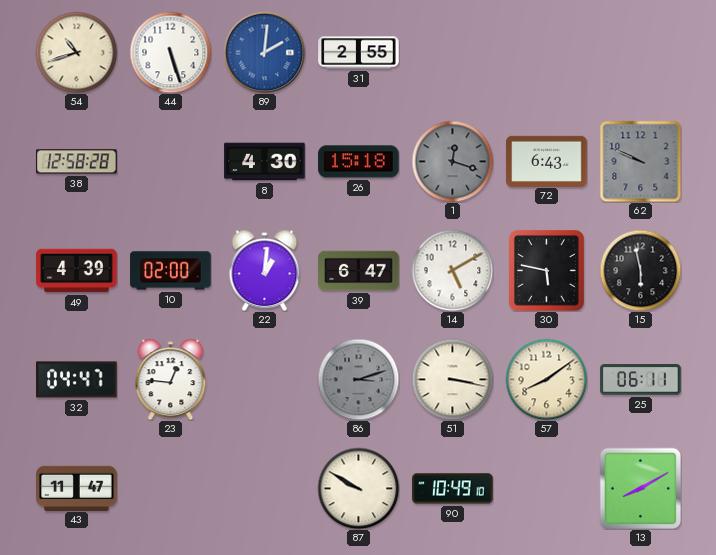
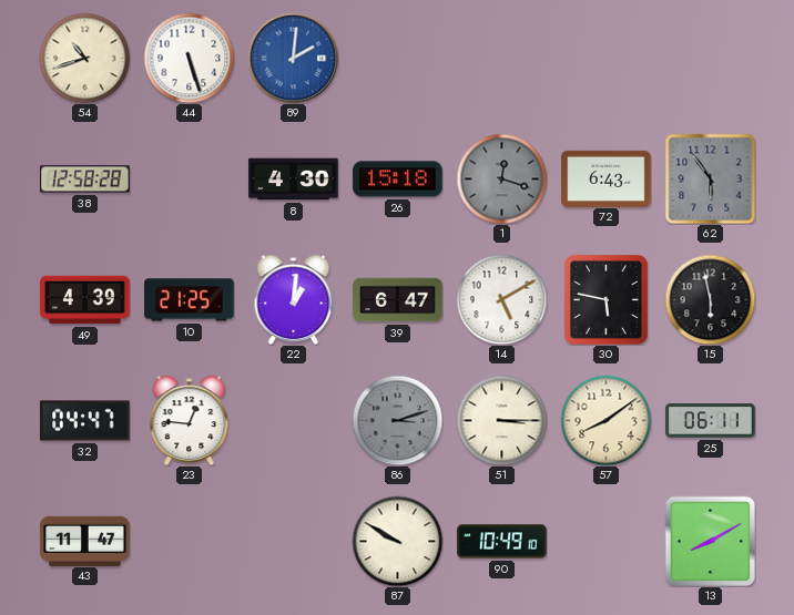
31: 2:55 -> none (359, 53)
62: 9:49 -> 5:54 (710, 178)
10: 02:00 -> 21:25 (190, 300)
51: 3:17 -> 3:15 (501, 420)
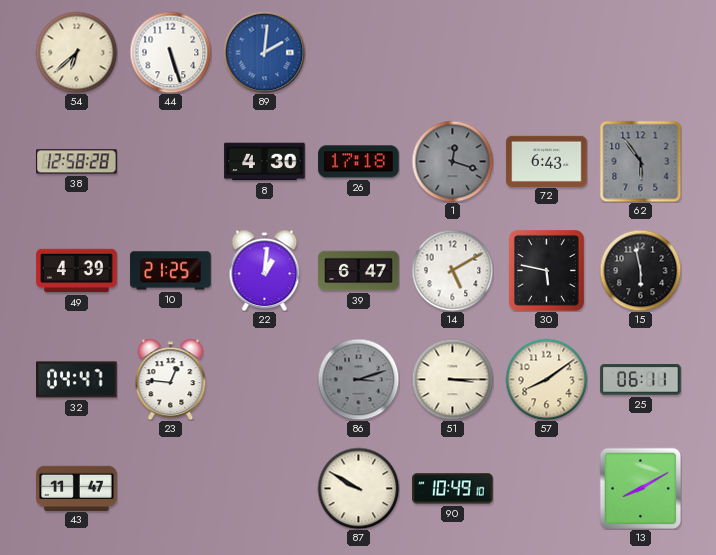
54: 10:42 -> 6:38 (76, 52)
26: 15:18 -> 17:18 (359, 162)
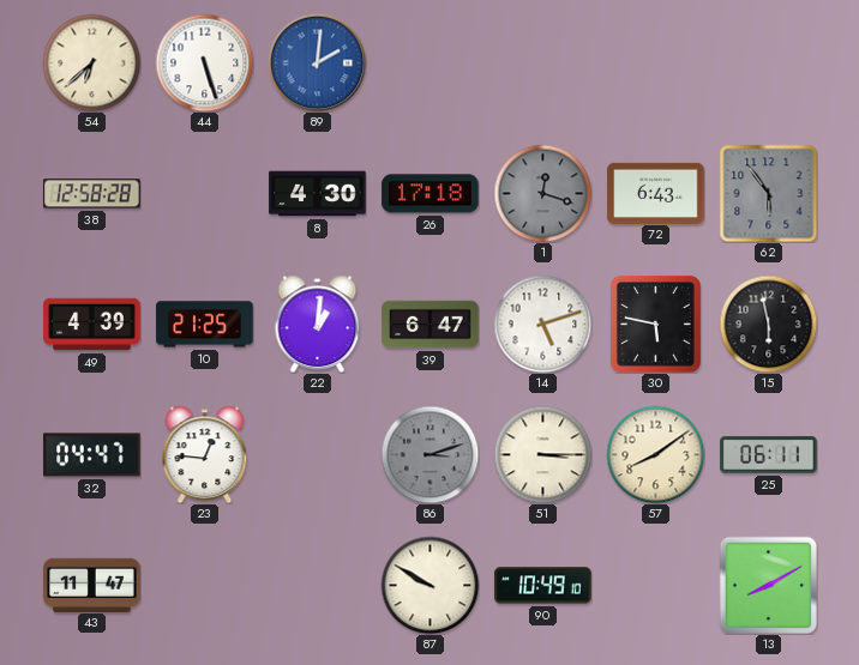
14: 5:10 -> 5:12 (542, 324)
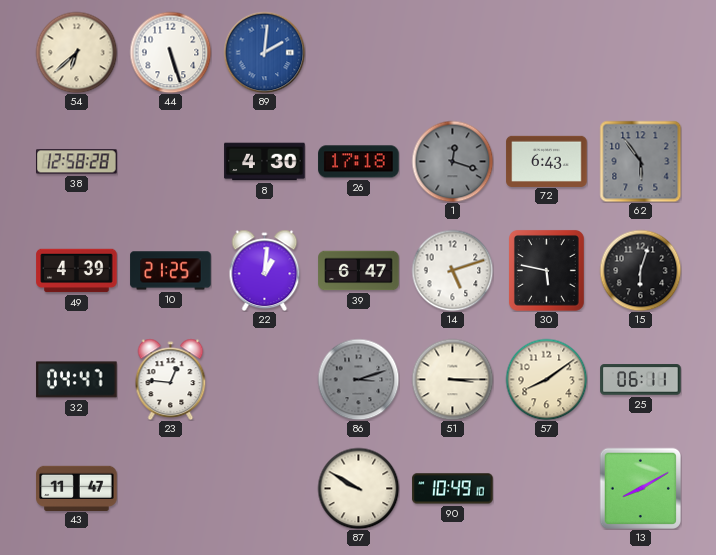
15: 5:58 -> 6:03 (640, 270)
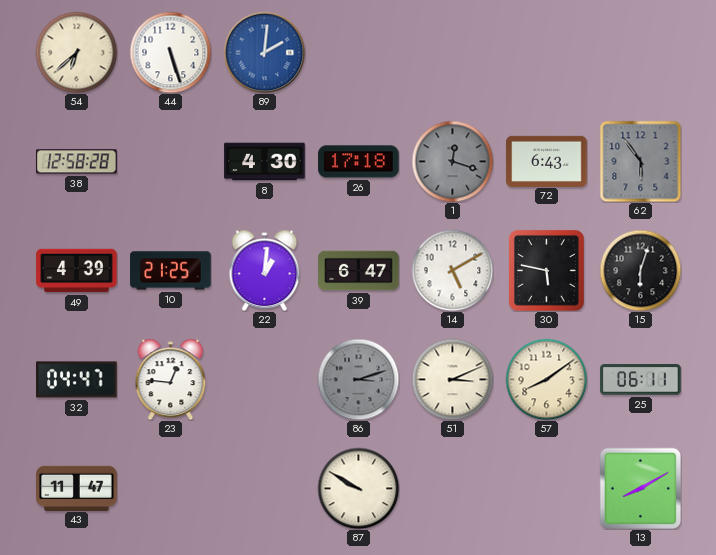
14: 5:12 -> 5:10 (452, 270)
51: 3:15 -> 3:11 (452, 379)
90: 10:49 -> none (453, 489)
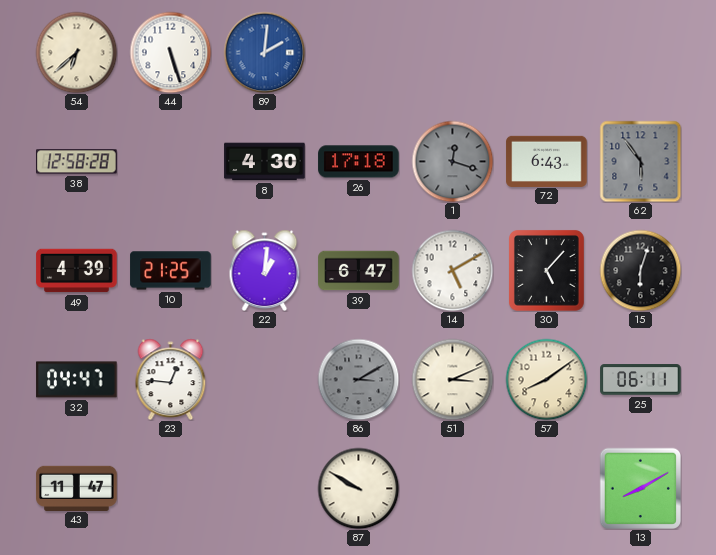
30: 5:47 -> 5:07 (546, 271)
86: 3:12 -> 3:10 (358, 379)
